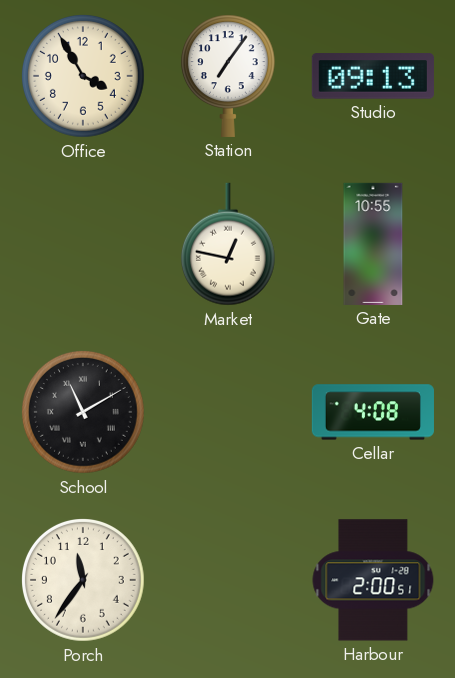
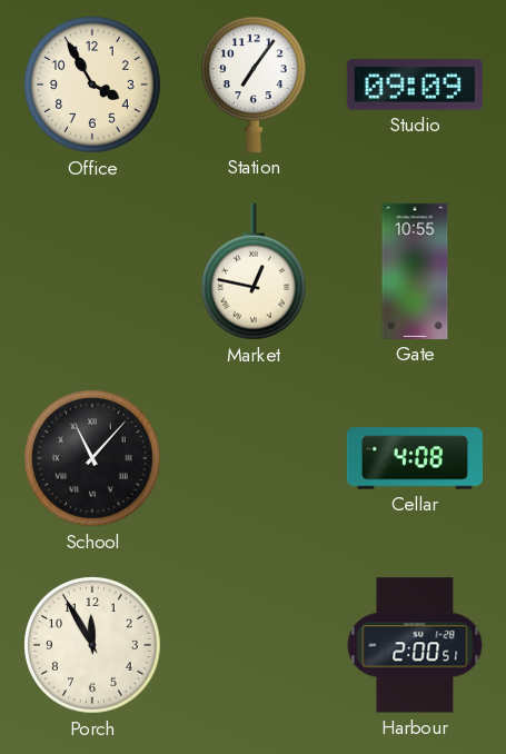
Studio: 09:13 -> 09:09 (415, 85)
School: 11:10 -> 11:07 (93, 459)
Porch: 11:36 -> 11:55 (93, 646)
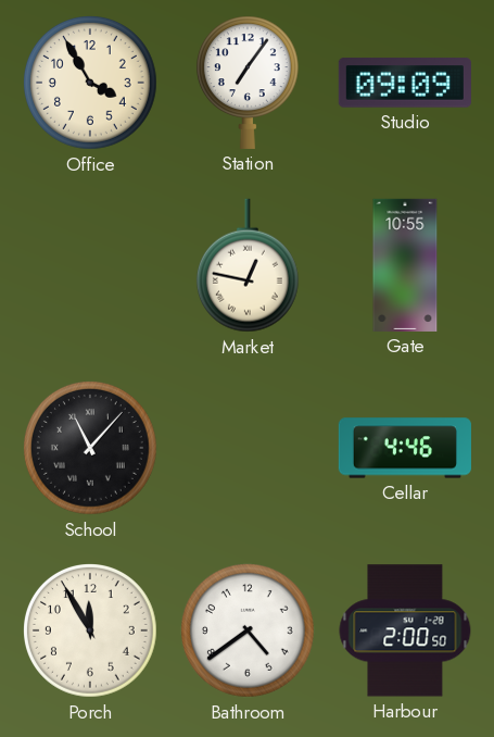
Cellar: 4:08 -> 4:46 (405, 448)
Bathroom: none -> 4:39 (249, 632)
Harbour: 2:00:51 -> 2:00:50 (405, 630)
